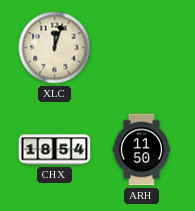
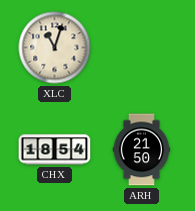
XLC: 12:03 -> 11:03 (55, 48)
ARH: 11:50 -> 21:50 (142, 150)
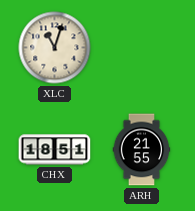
CHX: 18:54 -> 18:51 (55, 150)
ARH: 21:50 -> 21:55 (142, 150)
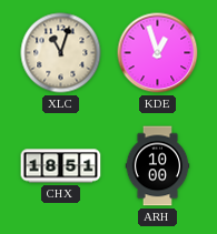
KDE: none -> 12:57 (158, 53)
ARH: 21:55 -> 10:00 (158, 166)
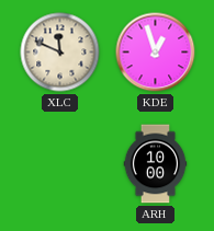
XLC: 11:03 -> 11:49 (60, 53)
CHX: 18:51 -> none (61, 166)
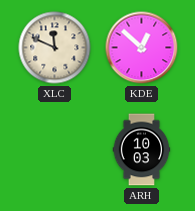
KDE: 12:57 -> 12:52 (142, 48)
ARH: 10:00 -> 10:03 (142, 150)
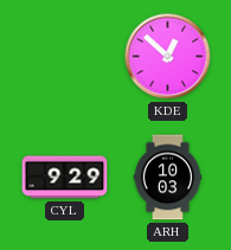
XLC: 11:49 -> none (55, 48)
CYL: none -> 9:29 (65, 178)
